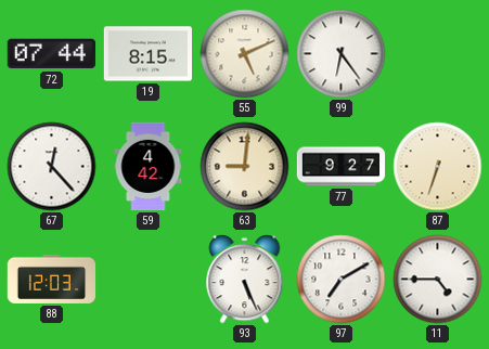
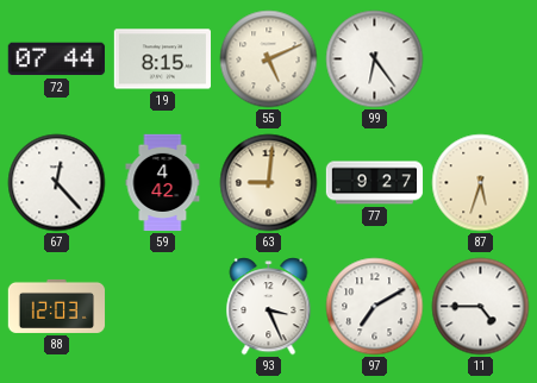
87: 6:33 -> 5:33 (481, 183)
93: 5:26 -> 3:26 (269, 307)
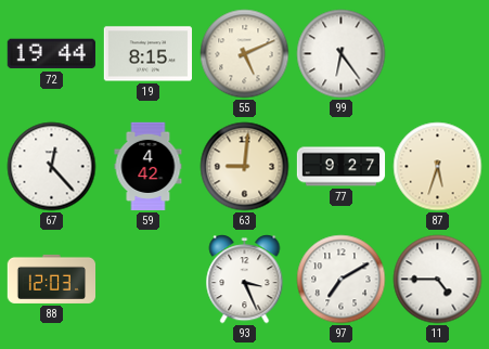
72: 07:44 -> 19:44 (51, 54)
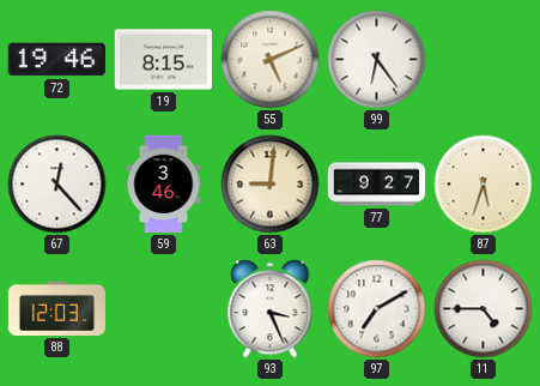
72: 19:44 -> 19:46 (56, 60)
59: 4:42 -> 3:46 (164, 185)
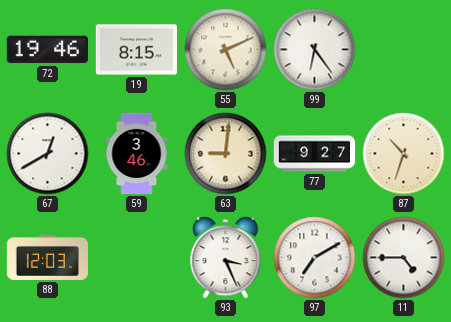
67: 12:23 -> 12:40 (48, 154)
87: 5:33 -> 10:33 (404, 154)
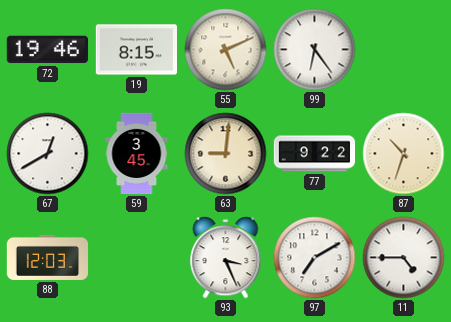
59: 3:46 -> 3:45 (137, 154)
77: 9:27 -> 9:22 (315, 154)
